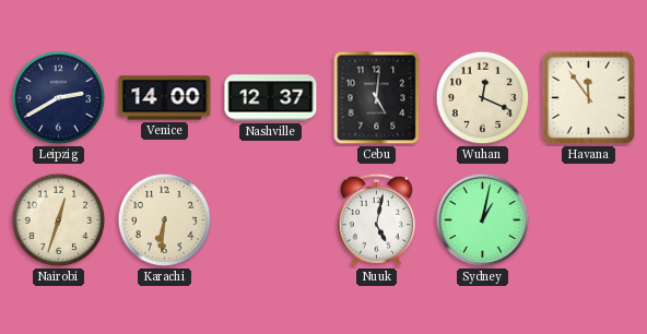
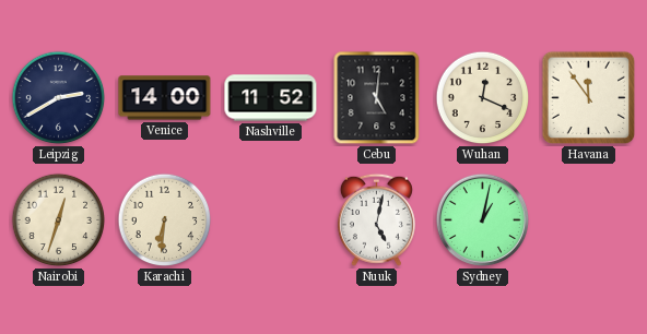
Nashville: 12:37 -> 11:52 (271, 98)
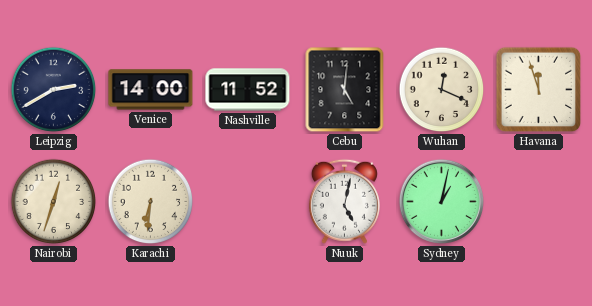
Havana: 11:54 -> 11:57 (539, 90)
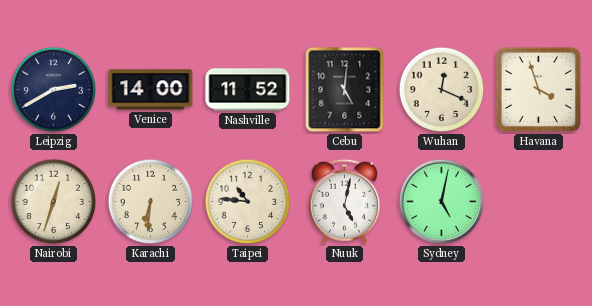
Havana: 11:57 -> 3:57 (539, 90)
Taipei: none -> 10:46 (248, 202)
Sydney: 1:02 -> 5:02 (441, 201)
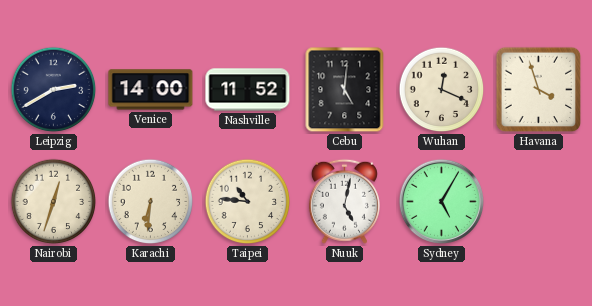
Sydney: 5:02 -> 5:05 (441, 201)
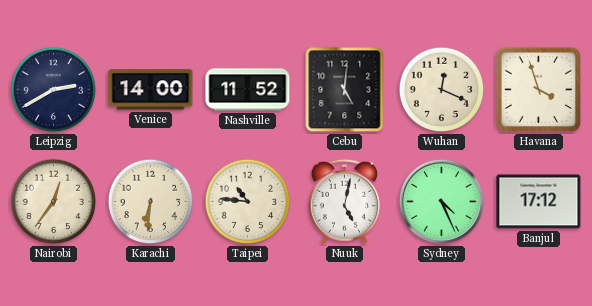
Nairobi: 12:33 -> 12:36 (54, 202)
Sydney: 5:05 -> 4:26 (441, 201)
Banjul: none -> 17:12 (539, 202)
